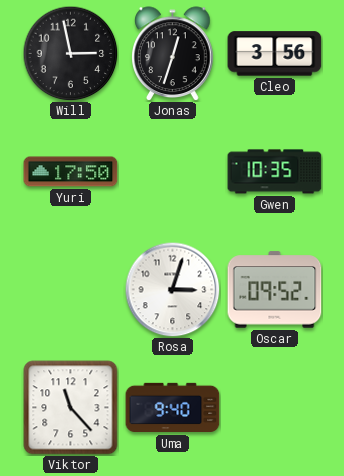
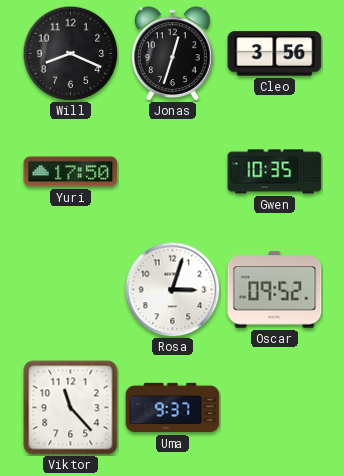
Will: 2:58 -> 8:19 (70, 53)
Uma: 9:40 -> 9:37 (173, 408)
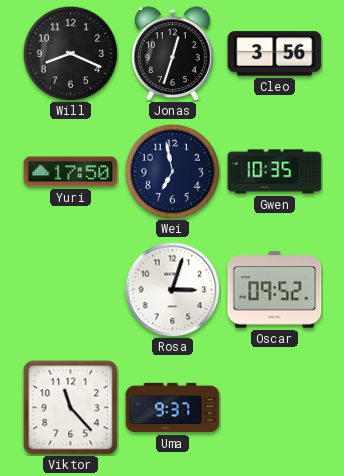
Wei: none -> 6:58 (172, 171)
